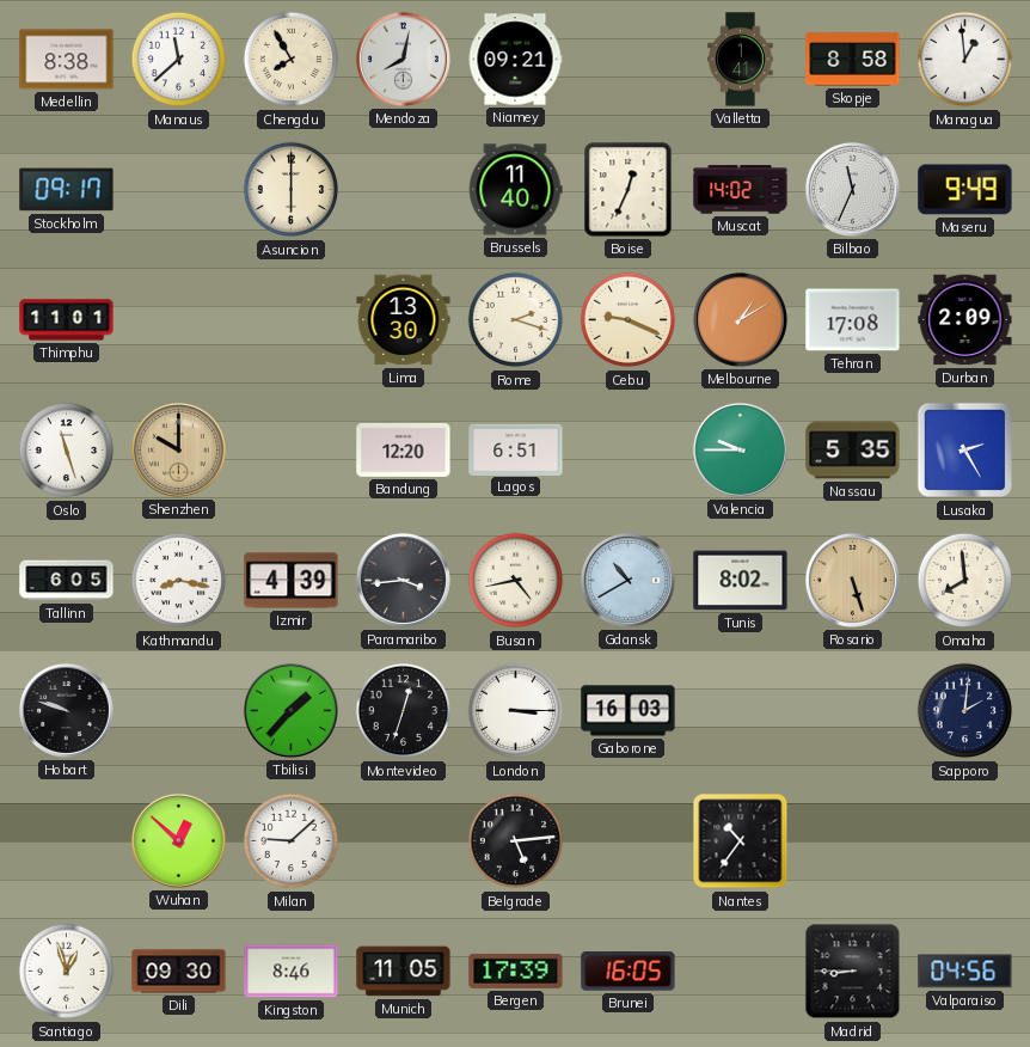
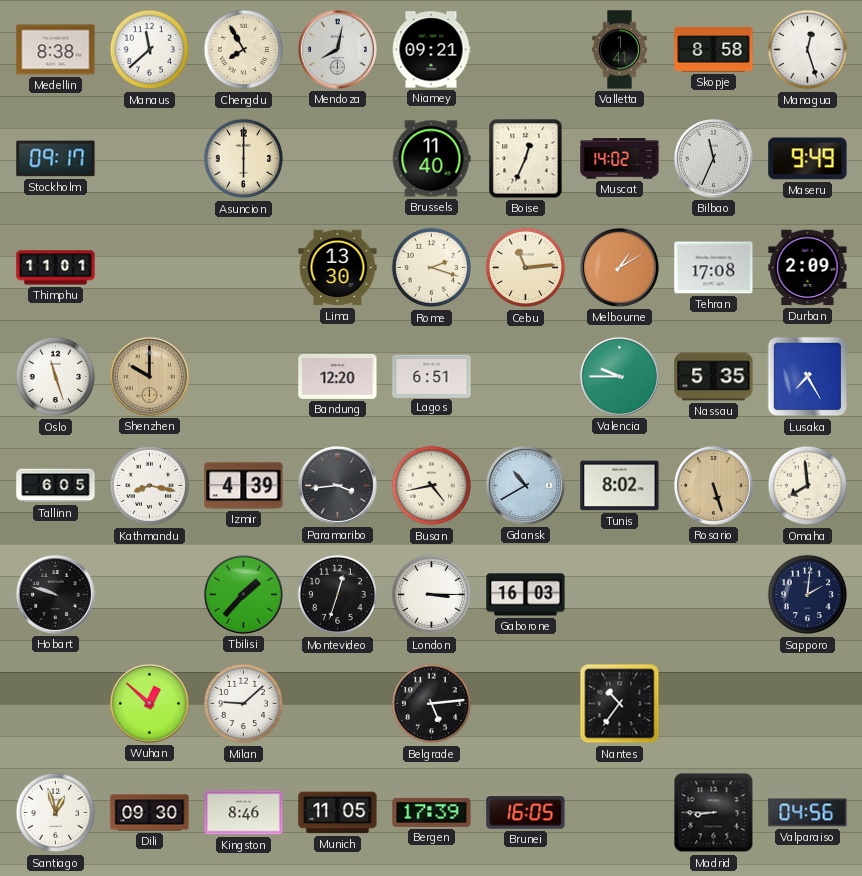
Managua: 12:59 -> 12:27 (808, 50)
Cebu: 9:19 -> 11:14 (526, 268)
Lusaka: 2:25 -> 7:25 (808, 377)
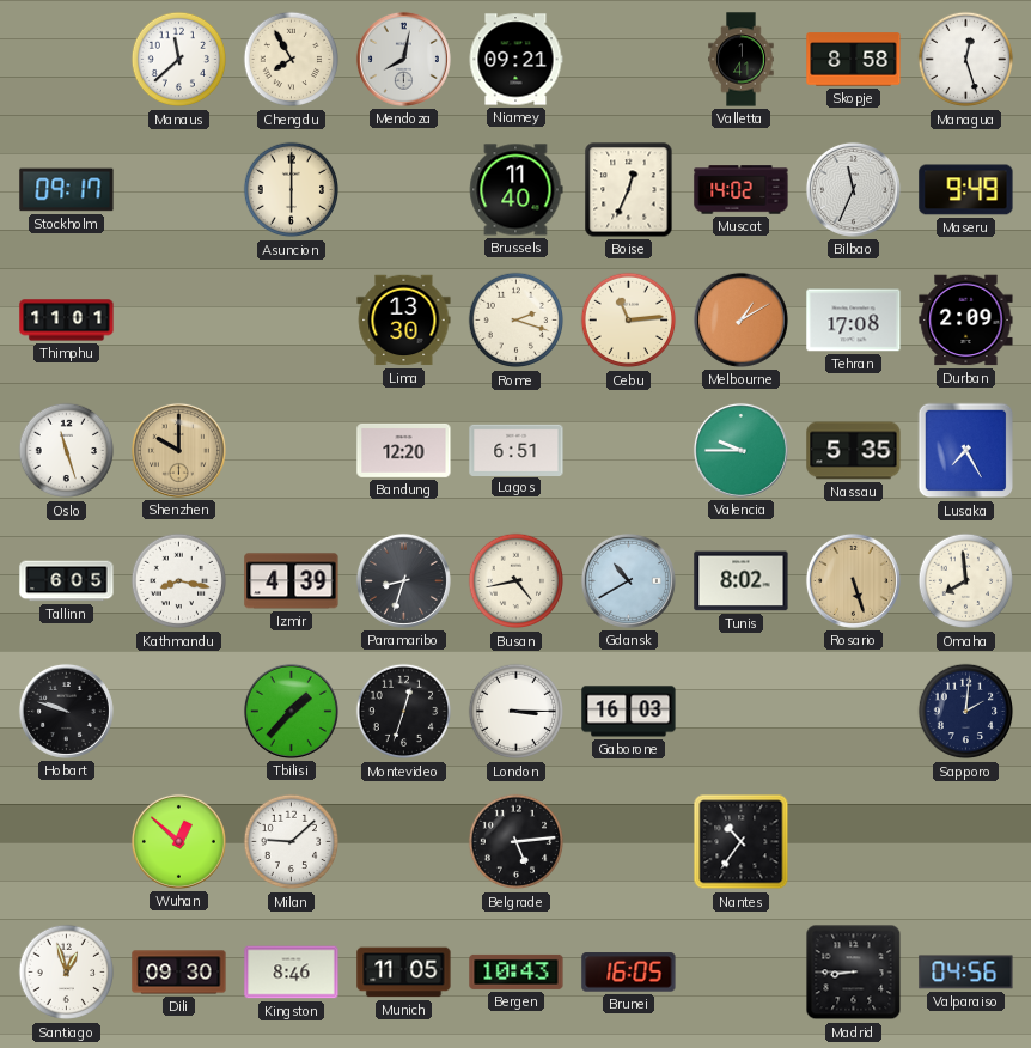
Medellin: 8:38 -> none (56, 50)
Paramaribo: 3:44 -> 8:33 (403, 580)
Bergen: 17:39 -> 10:43 (517, 971)
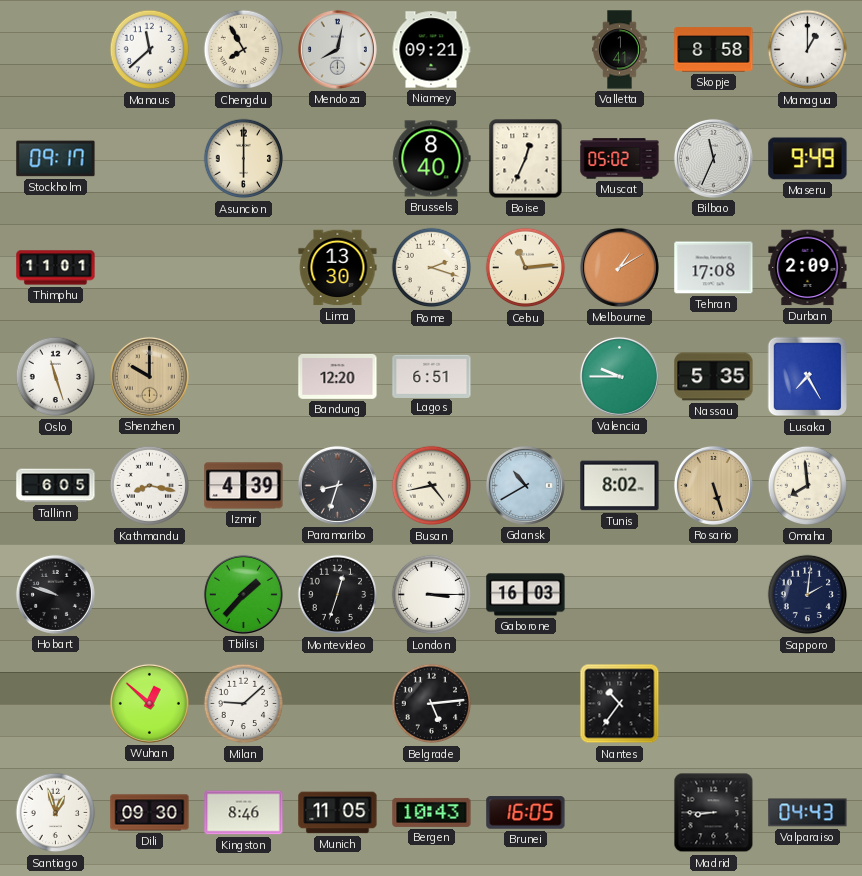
Managua: 12:27 -> 1:00 (808, 50)
Brussels: 11:40 -> 8:40 (431, 159)
Muscat: 14:02 -> 05:02 (620, 159)
Valparaiso: 04:56 -> 04:43 (808, 813)
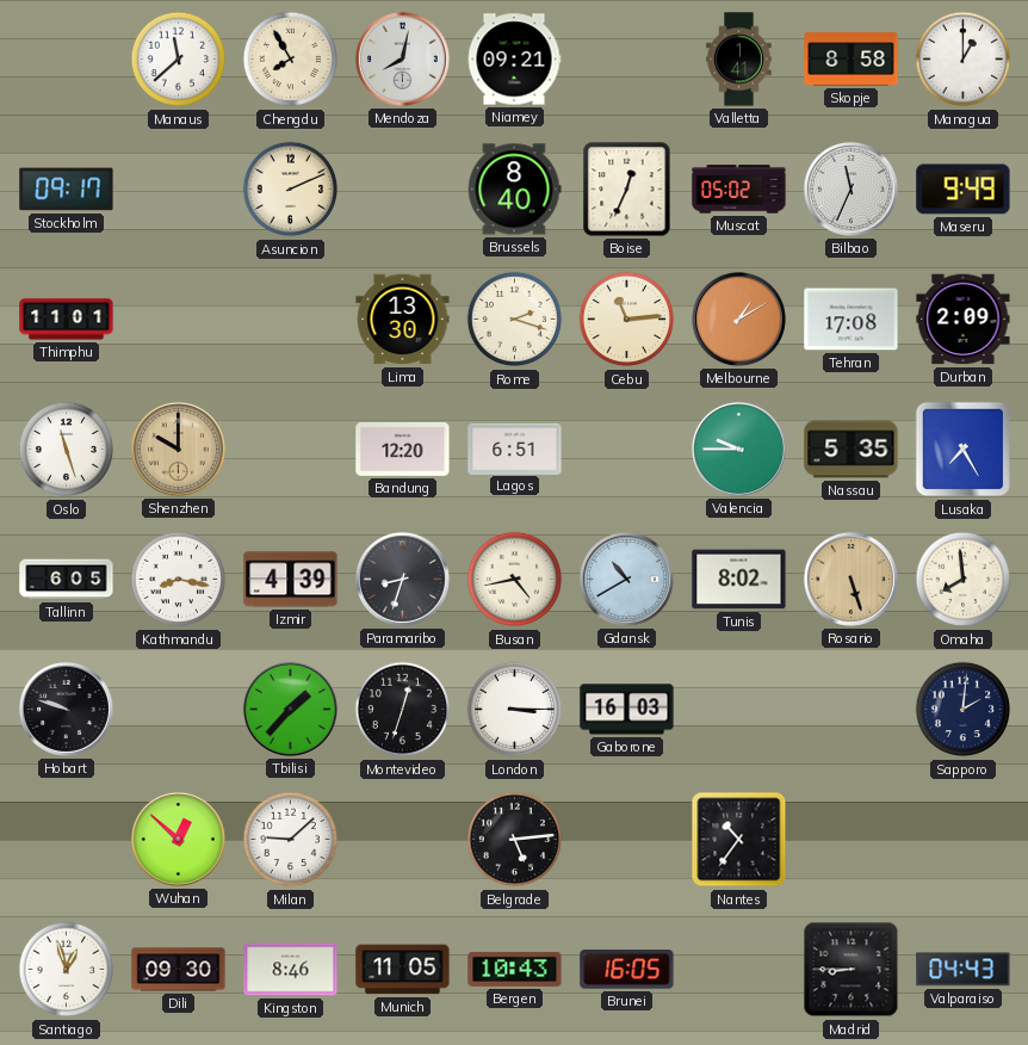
Asuncion: 6:00 -> 2:11 (291, 190)
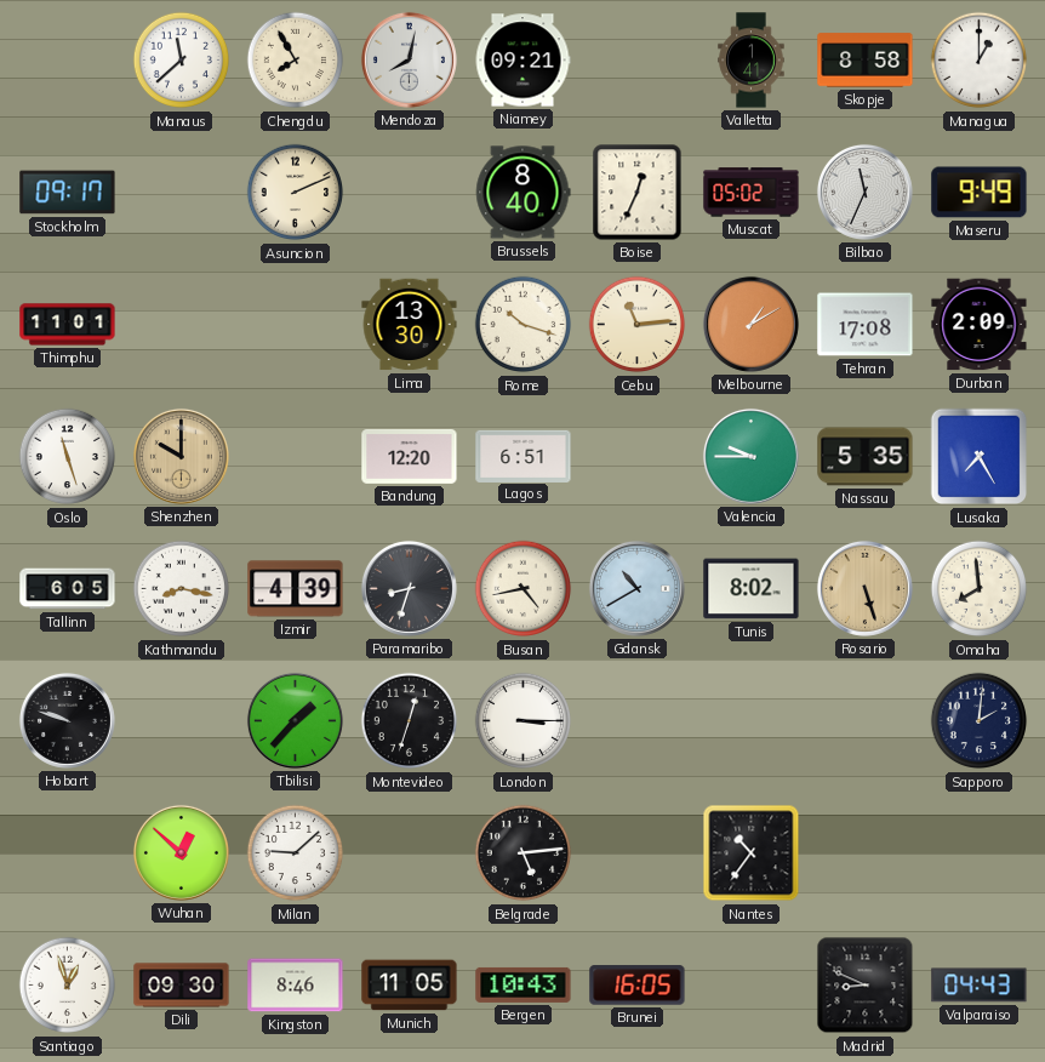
Rome: 2:18 -> 10:18 (524, 325)
Gaborone: 16:03 -> none (627, 710)
Madrid: 8:45 -> 8:49 (866, 986)
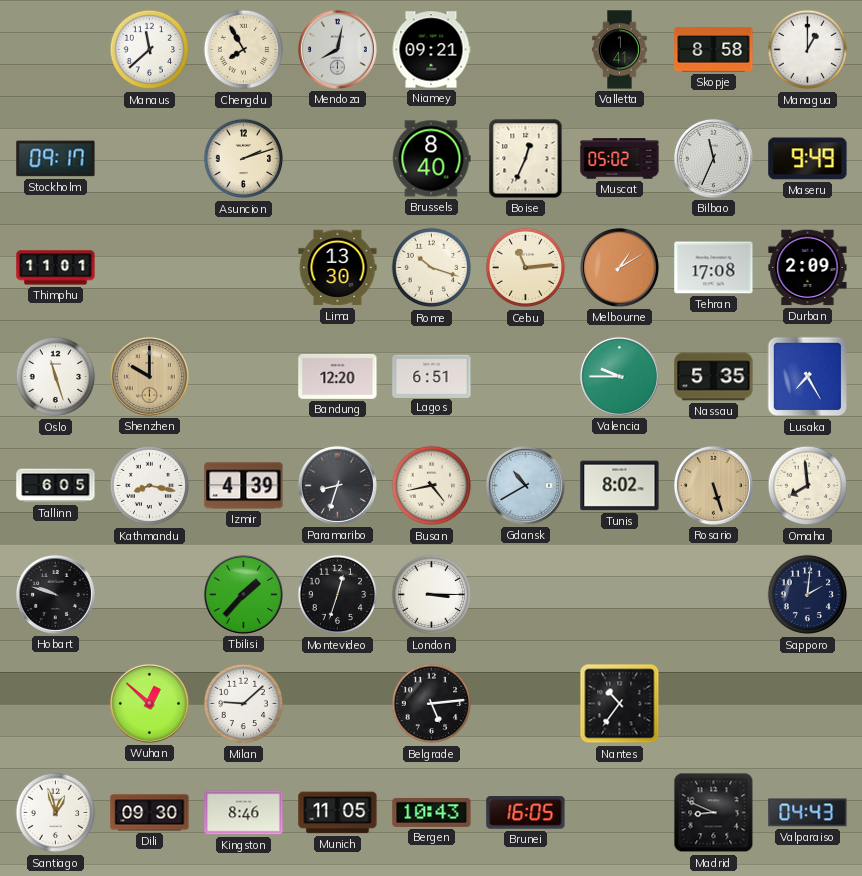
Asuncion: 2:11 -> 2:12 (244, 159)
